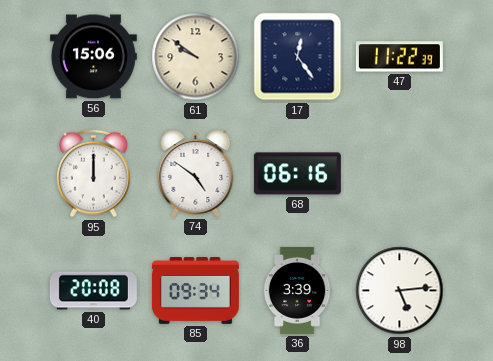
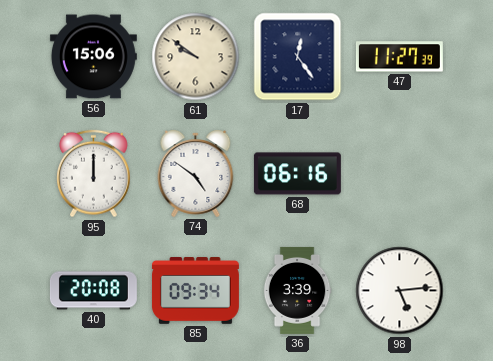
47: 11:22 -> 11:27 (399, 57)
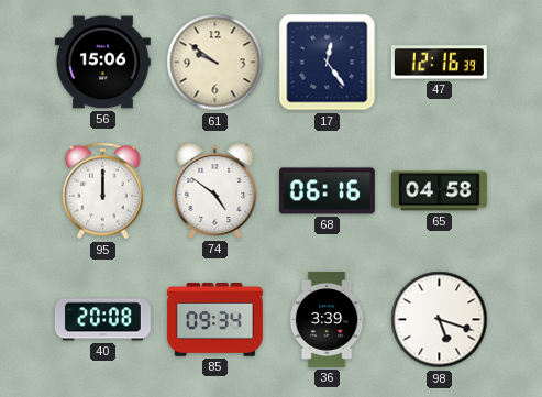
47: 11:27 -> 12:16 (439, 63)
65: none -> 04:58 (439, 191)
98: 5:14 -> 5:18 (440, 320)
